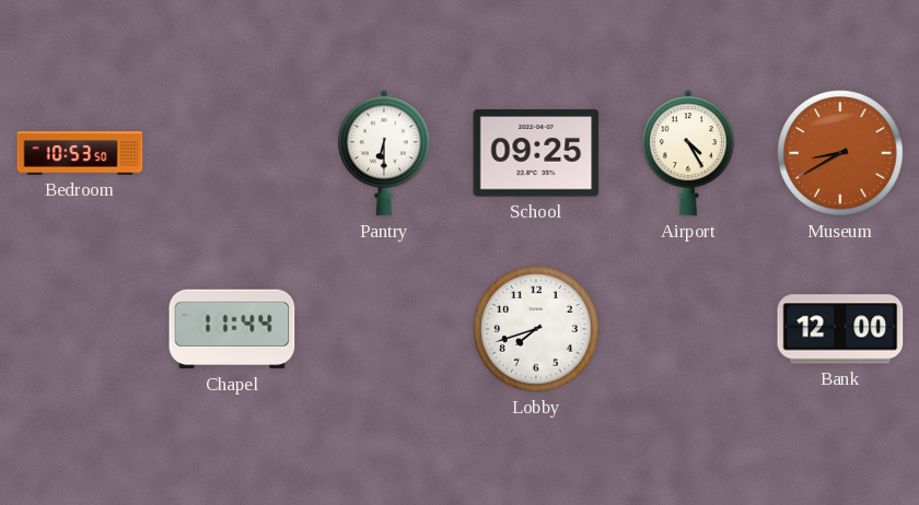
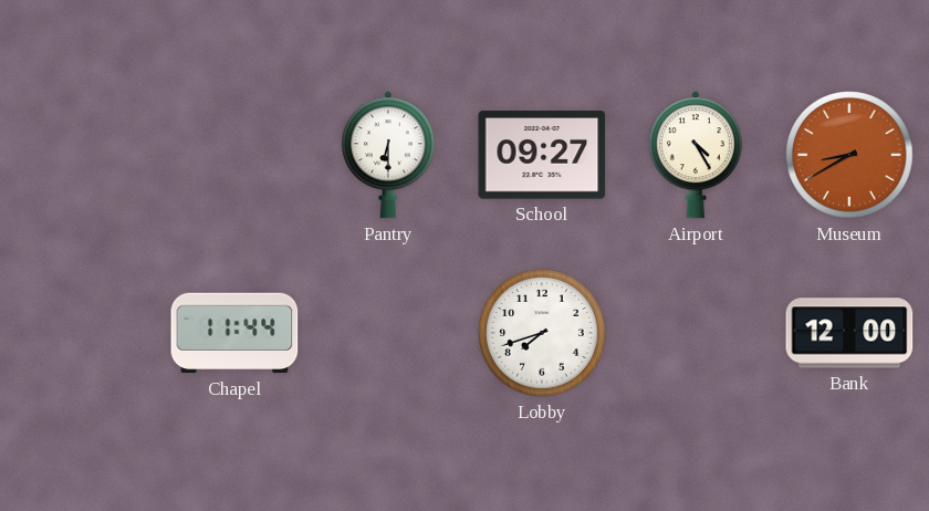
Bedroom: 10:53 -> none (80, 153)
School: 09:25 -> 09:27 (542, 155)
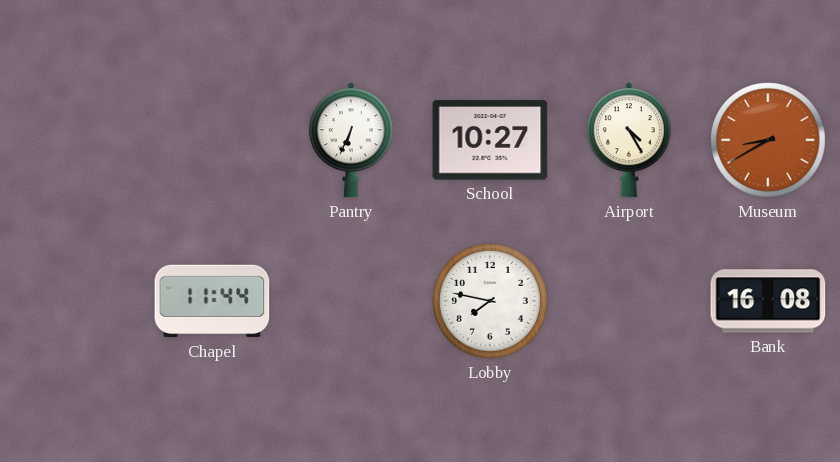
Pantry: 6:30 -> 6:34 (351, 140)
School: 09:27 -> 10:27 (490, 140)
Lobby: 7:42 -> 7:47 (490, 301)
Bank: 12:00 -> 16:08 (768, 301)
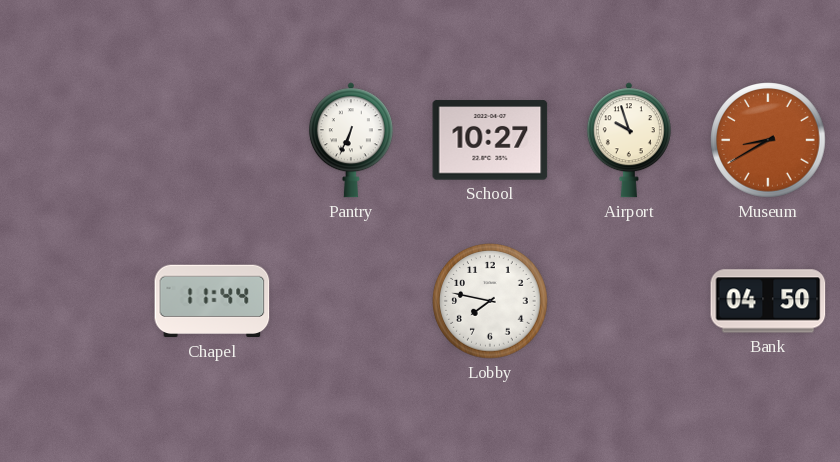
Airport: 4:25 -> 9:57 (629, 140)
Bank: 16:08 -> 04:50 (768, 301)
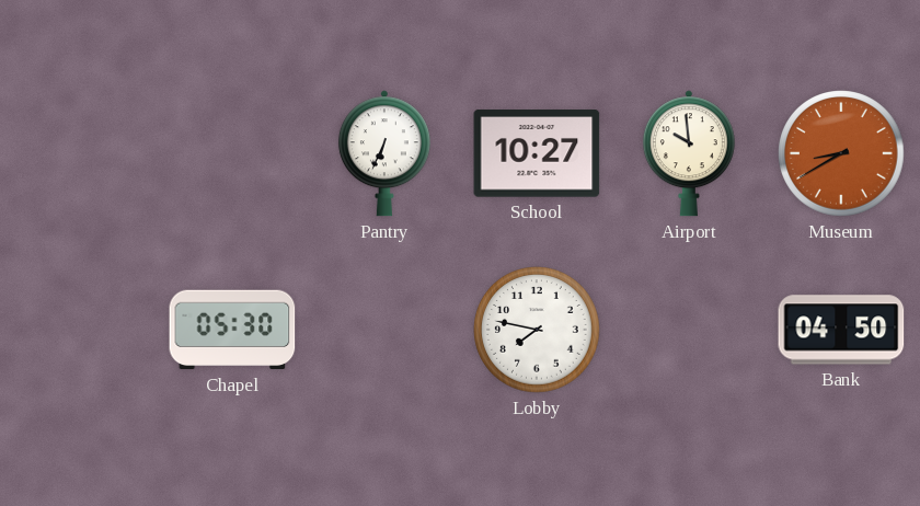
Airport: 9:57 -> 9:59 (689, 153)
Chapel: 11:44 -> 05:30 (232, 330)
